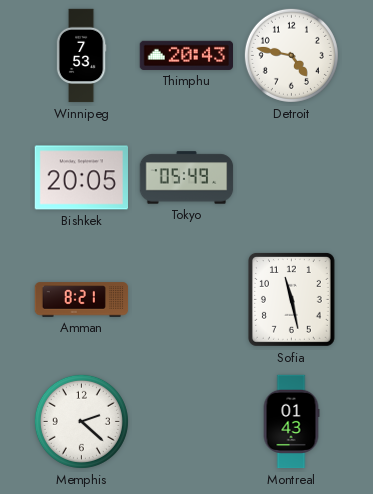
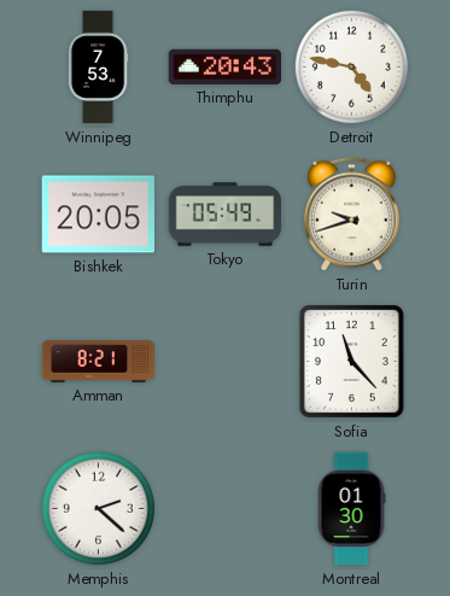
Turin: none -> 9:42 (351, 215)
Sofia: 11:28 -> 11:23 (351, 361)
Montreal: 01:43 -> 01:30 (351, 509)
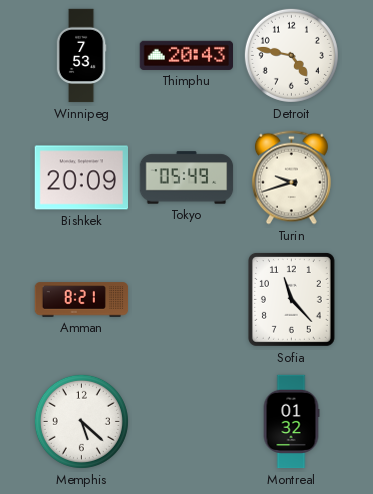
Bishkek: 20:05 -> 20:09 (81, 178)
Memphis: 2:22 -> 5:22 (81, 421)
Montreal: 01:30 -> 01:32 (291, 422)
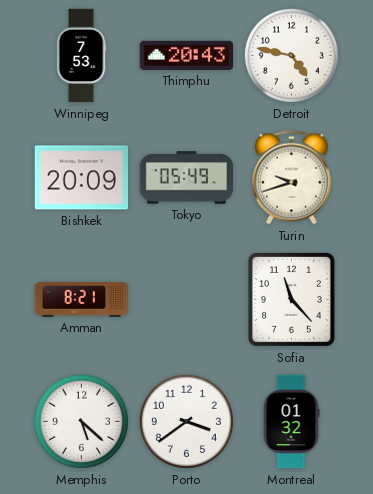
Porto: none -> 3:39 (186, 421)
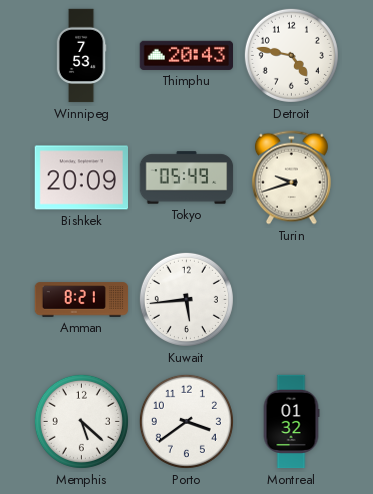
Kuwait: none -> 5:44 (186, 299)
Sofia: 11:23 -> none (291, 299)
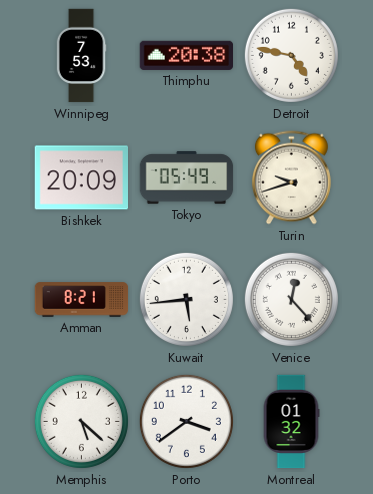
Thimphu: 20:43 -> 20:38 (187, 55)
Venice: none -> 12:23 (291, 299)
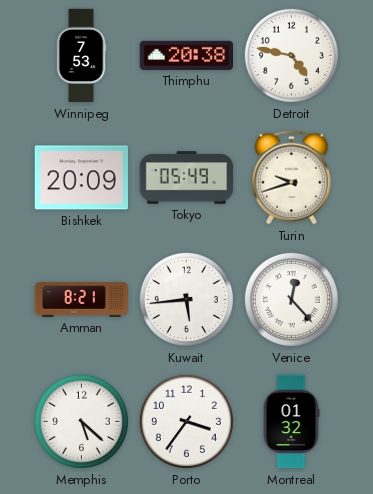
Porto: 3:39 -> 3:36 (186, 421)
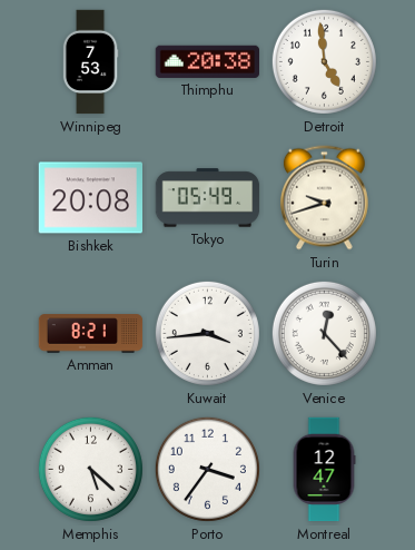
Detroit: 4:47 -> 4:59 (324, 61)
Bishkek: 20:09 -> 20:08 (90, 198)
Kuwait: 5:44 -> 3:44 (207, 333)
Montreal: 01:32 -> 12:47 (324, 470)
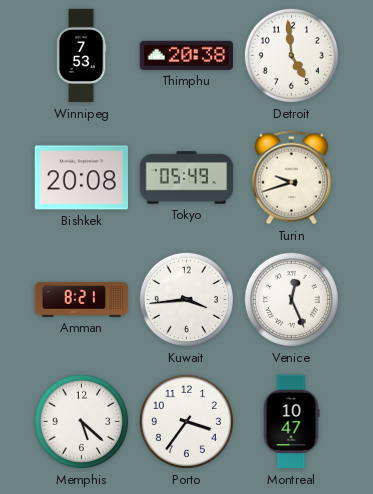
Venice: 12:23 -> 12:26 (291, 299)
Montreal: 12:47 -> 10:47 (291, 422)
